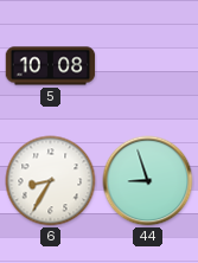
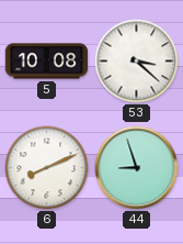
53: none -> 3:22 (137, 62)
6: 8:35 -> 8:11 (47, 168)
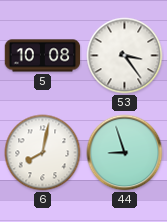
53: 3:22 -> 3:24 (125, 56)
6: 8:11 -> 8:02 (43, 153)
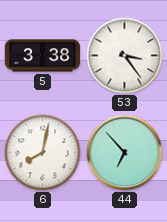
5: 10:08 -> 3:38 (43, 56)
44: 8:57 -> 6:53 (125, 153)
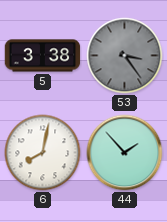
53 dial: white -> grey (125, 56)
44: 6:53 -> 1:53 (125, 153)
